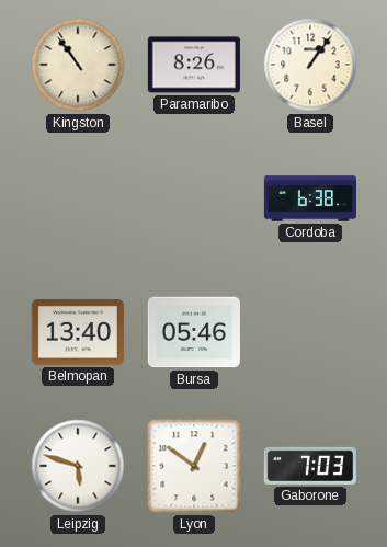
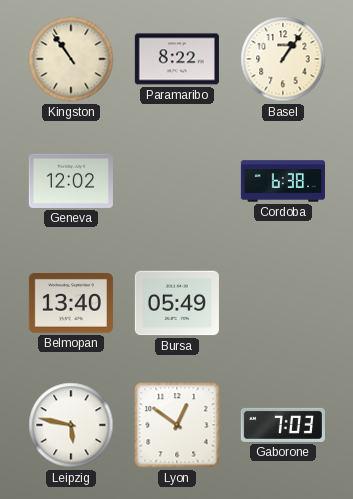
Paramaribo: 8:26 -> 8:22 (177, 59)
Geneva: none -> 12:02 (71, 181)
Bursa: 05:46 -> 05:49 (177, 303)
Leipzig: 5:48 -> 5:47 (71, 425)
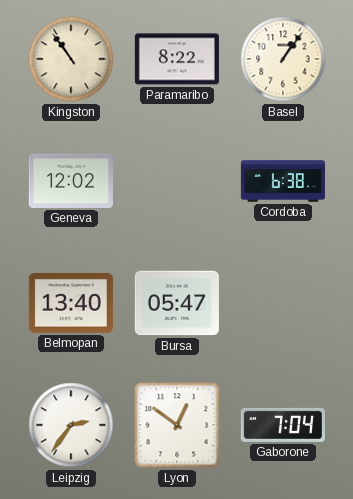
Bursa: 05:49 -> 05:47 (177, 303)
Leipzig: 5:47 -> 2:36 (71, 425)
Gaborone: 7:03 -> 7:04 (283, 425)
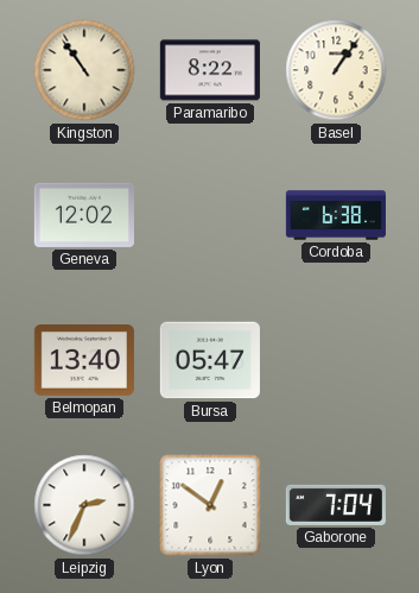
Leipzig: 2:36 -> 2:34 (84, 505)
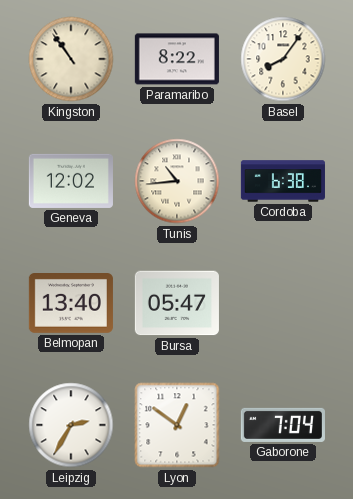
Basel: 1:06 -> 8:06 (283, 59)
Tunis: none -> 10:44 (177, 181)
Leipzig: 2:34 -> 2:35 (71, 425)
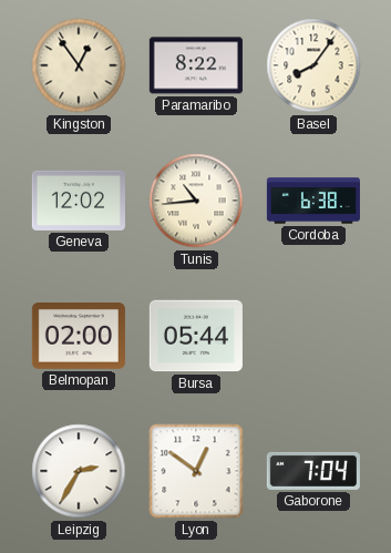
Kingston: 10:54 -> 12:54 (79, 65)
Belmopan: 13:40 -> 02:00 (79, 337)
Bursa: 05:47 -> 05:44 (196, 336)
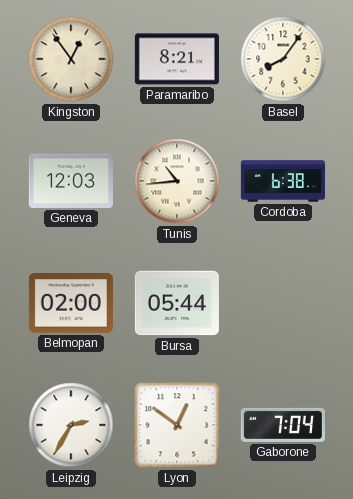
Paramaribo: 8:22 -> 8:21 (177, 59)
Geneva: 12:02 -> 12:03 (71, 181)
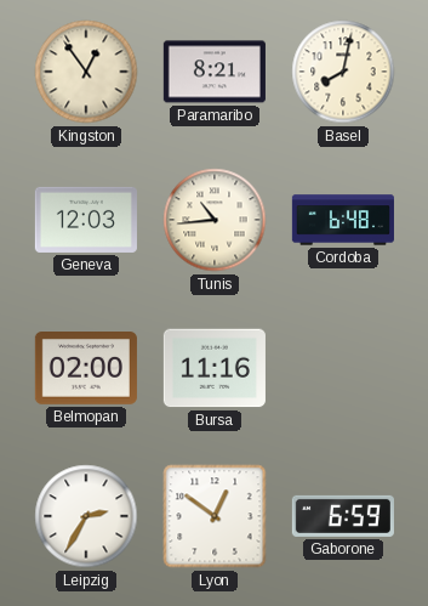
Basel: 8:06 -> 8:02 (343, 72)
Cordoba: 6:38 -> 6:48 (343, 220)
Bursa: 05:44 -> 11:16 (215, 368)
Gaborone: 7:04 -> 6:59 (343, 516)
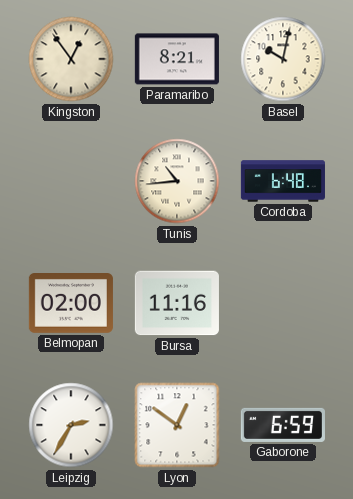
Basel: 8:02 -> 10:02 (283, 59)
Geneva: 12:03 -> none (86, 220)
